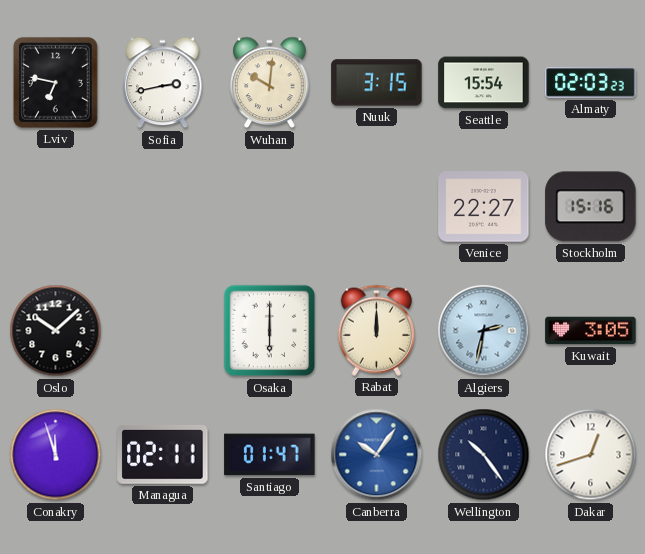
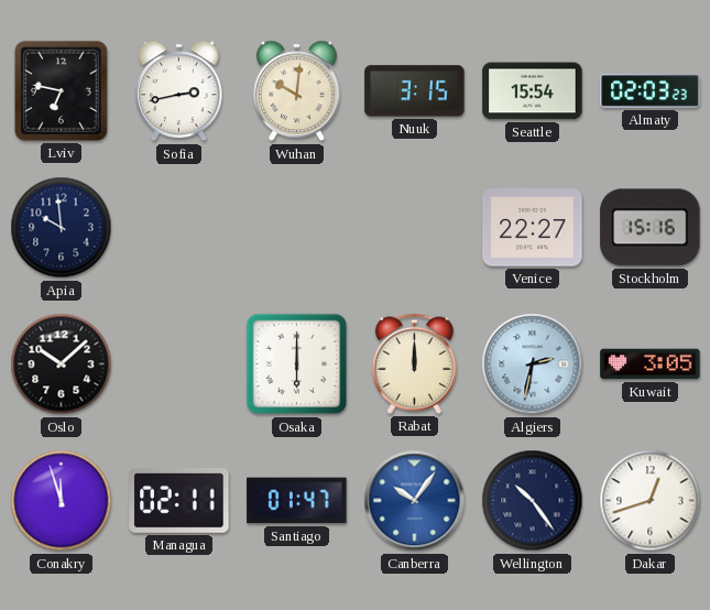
Apia: none -> 9:59 (62, 228)
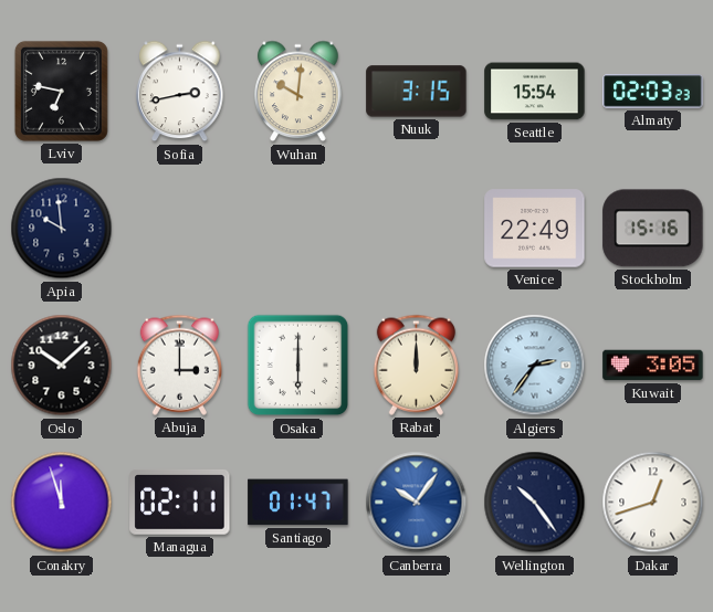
Venice: 22:27 -> 22:49 (535, 229)
Abuja: none -> 3:00 (179, 365)
Algiers: 2:32 -> 2:36 (535, 366)
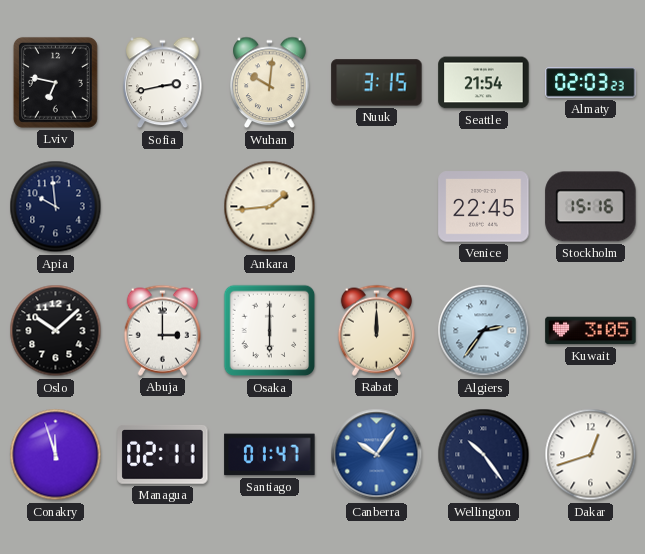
Seattle: 15:54 -> 21:54 (484, 83)
Ankara: none -> 1:44 (270, 207)
Venice: 22:49 -> 22:45 (484, 207)
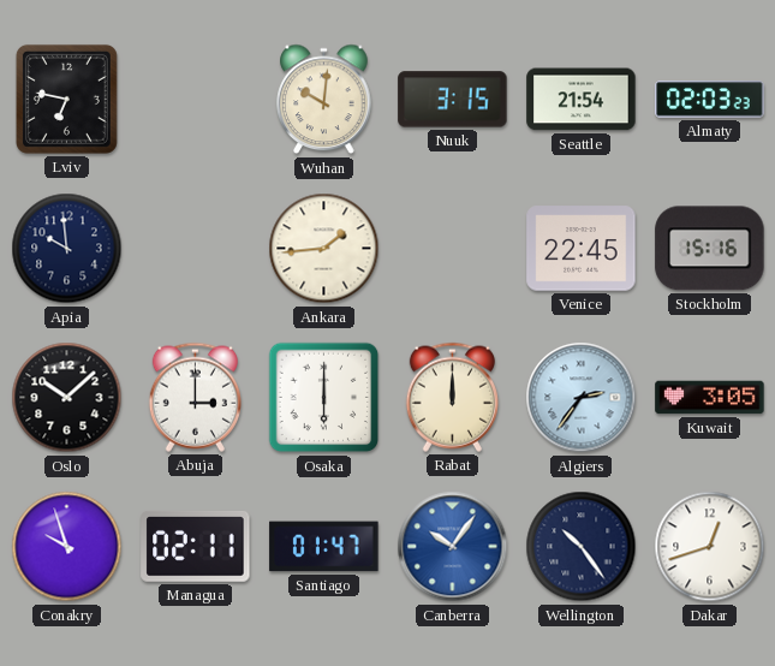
Sofia: 2:43 -> none (163, 83)
Conakry: 11:57 -> 9:57 (67, 547)
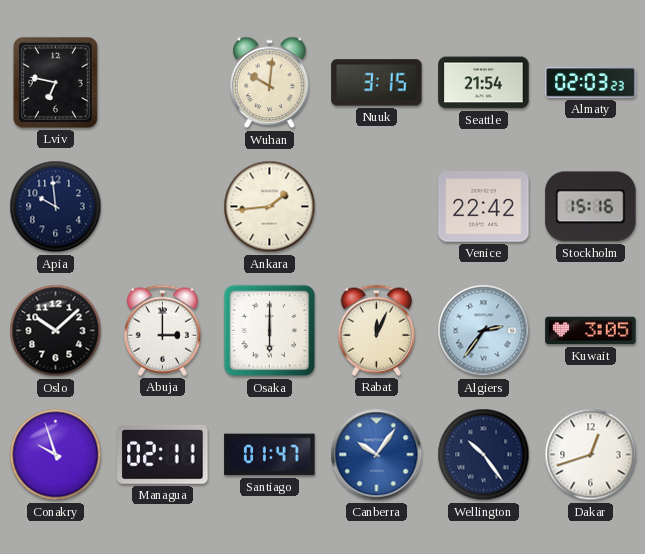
Venice: 22:45 -> 22:42 (484, 207)
Rabat: 12:00 -> 12:04 (376, 330)
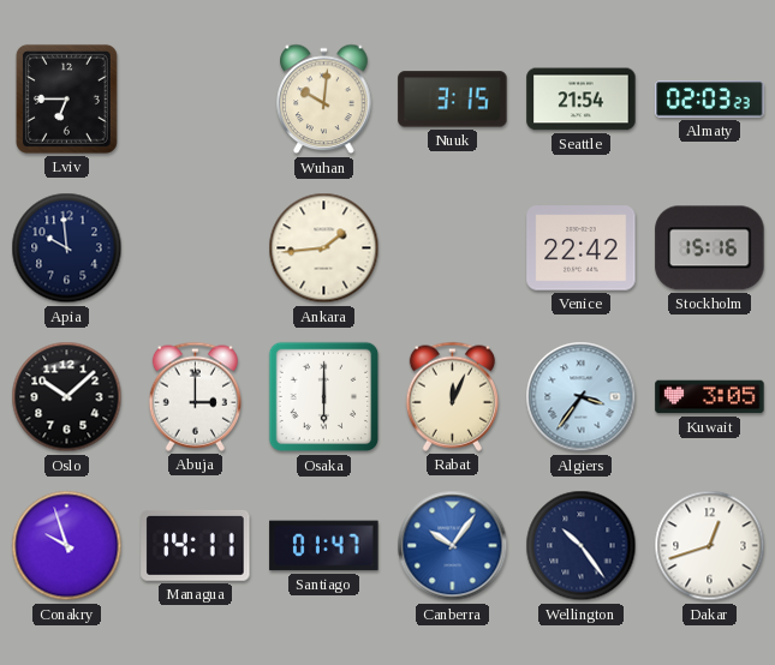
Lviv: 6:47 -> 6:45 (66, 98)
Algiers: 2:36 -> 3:36 (582, 397)
Managua: 02:11 -> 14:11 (196, 546)
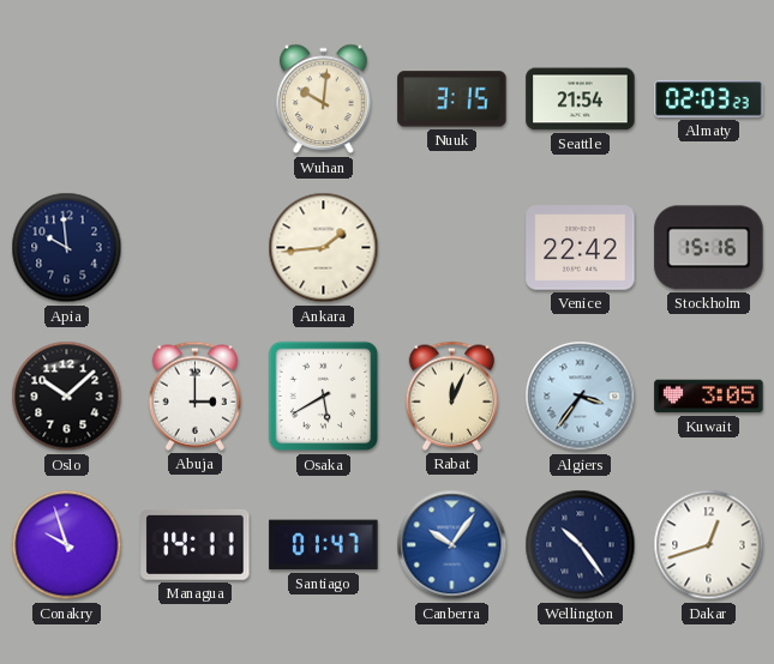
Lviv: 6:45 -> none (66, 98)
Osaka: 6:00 -> 5:40 (324, 397)
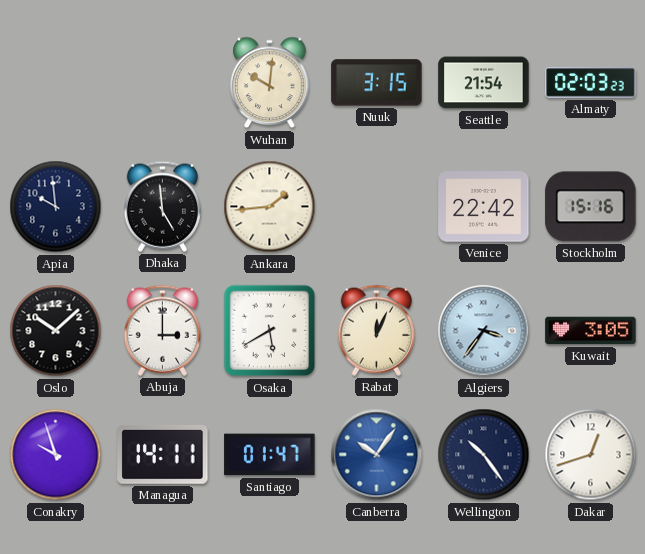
Dhaka: none -> 4:59 (162, 206)
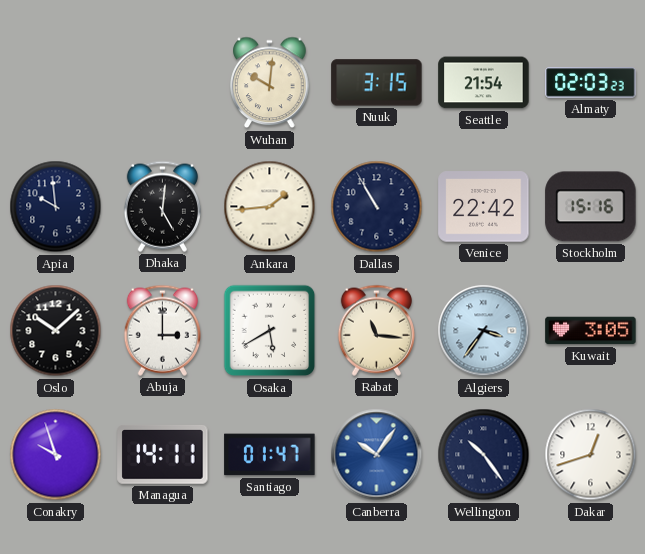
Dhaka: 4:59 -> 5:01 (162, 206)
Dallas: none -> 10:55 (377, 207)
Rabat: 12:04 -> 11:16 (376, 330)
